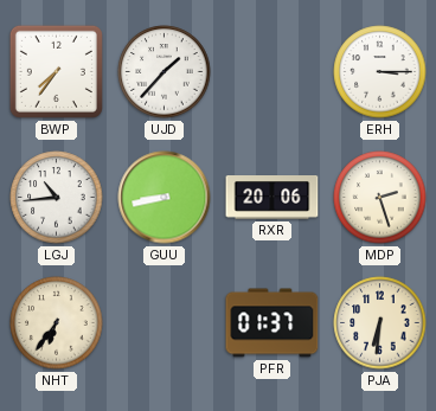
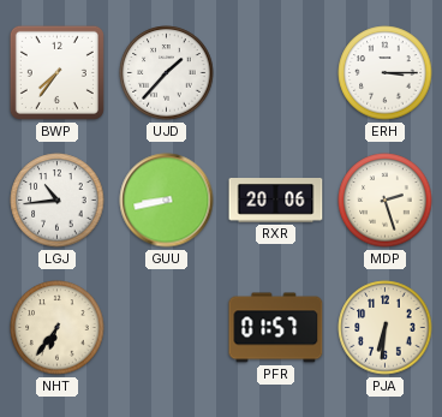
PFR: 01:37 -> 01:57 (276, 328)
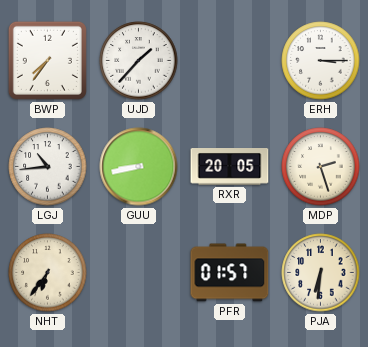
RXR: 20:06 -> 20:05 (230, 167)
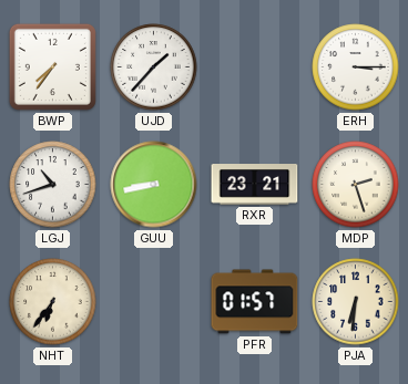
LGJ: 10:44 -> 10:42 (53, 185)
RXR: 20:05 -> 23:21 (255, 185)
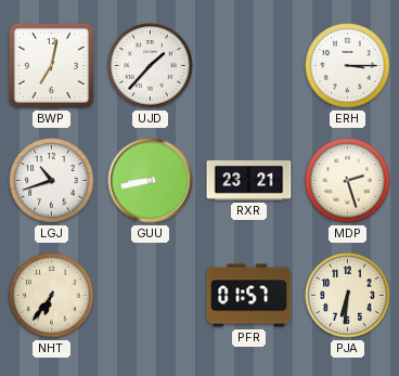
BWP: 7:36 -> 7:02 (51, 65)
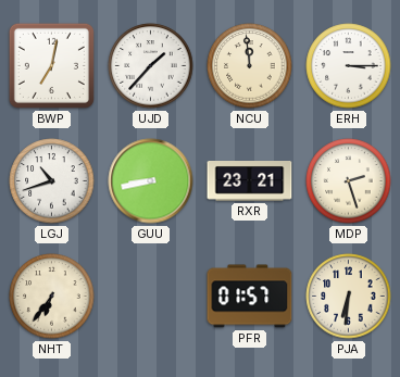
NCU: none -> 11:59 (250, 66)
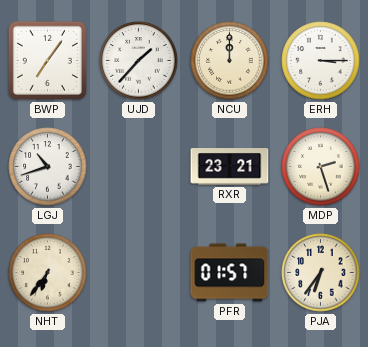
BWP: 7:02 -> 7:06 (47, 60)
NCU: 11:59 -> 12:00 (230, 61)
GUU: 8:43 -> none (151, 181)
PJA: 6:31 -> 6:36 (321, 273)
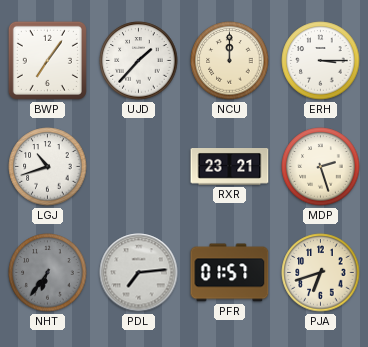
NHT dial: cream -> grey (48, 273)
PDL: none -> 7:14 (139, 273)
PJA: 6:36 -> 6:42 (321, 273)
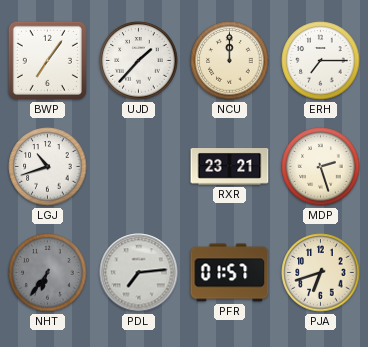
ERH: 3:15 -> 7:15 (321, 61)
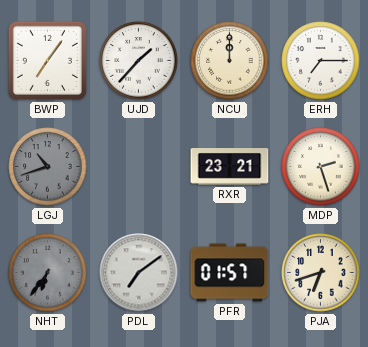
LGJ dial: white -> grey (48, 167)
PDL: 7:14 -> 7:09 (139, 273)
